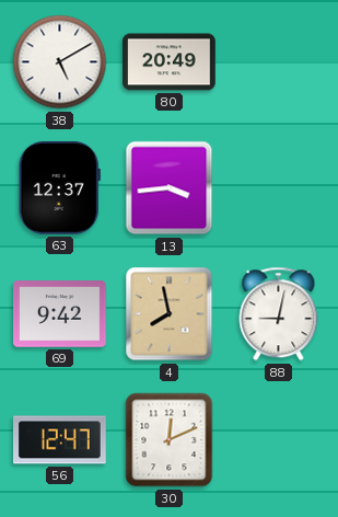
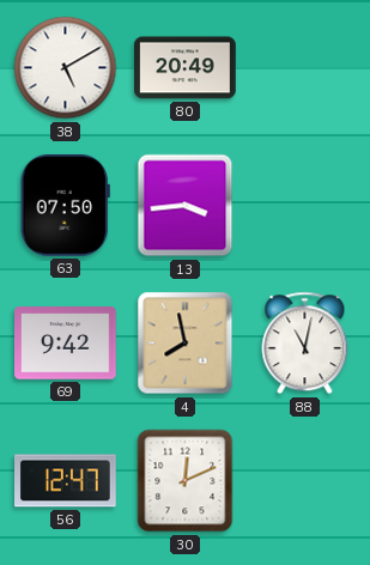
63: 12:37 -> 07:50 (65, 205)
88: 9:02 -> 11:02 (305, 344)
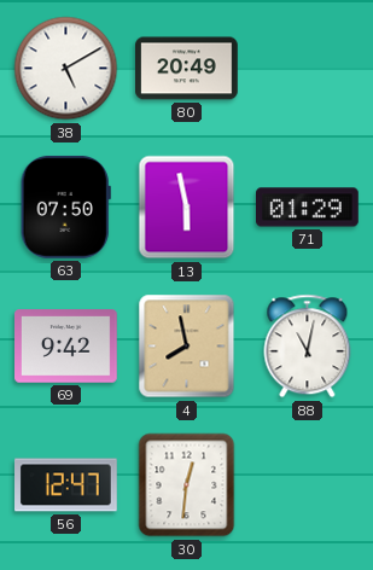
13: 3:44 -> 5:58 (187, 208)
71: none -> 01:29 (308, 208)
30: 12:11 -> 12:31 (187, 485)
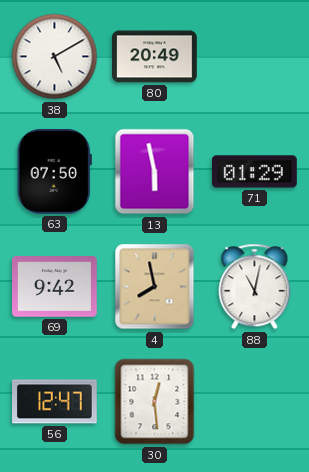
30: 12:31 -> 12:29 (155, 402)
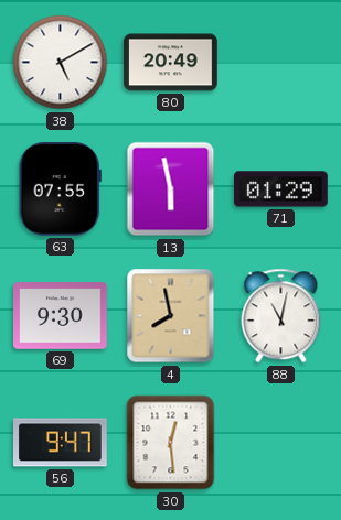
63: 07:50 -> 07:55 (60, 188)
69: 9:42 -> 9:30 (61, 316)
56: 12:47 -> 9:47 (61, 443)
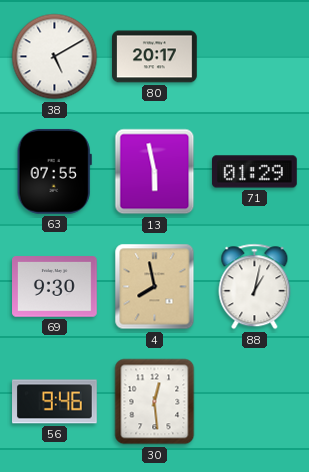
80: 20:49 -> 20:17 (155, 57)
88: 11:02 -> 1:02 (255, 287)
56: 9:47 -> 9:46 (55, 402)
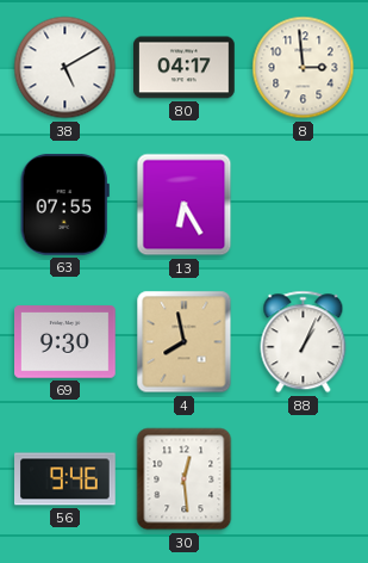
80: 20:17 -> 04:17 (185, 68)
8: none -> 2:59 (304, 68)
13: 5:58 -> 6:25 (185, 205)
71: 01:29 -> none (255, 172)
88: 1:02 -> 1:04 (304, 342)
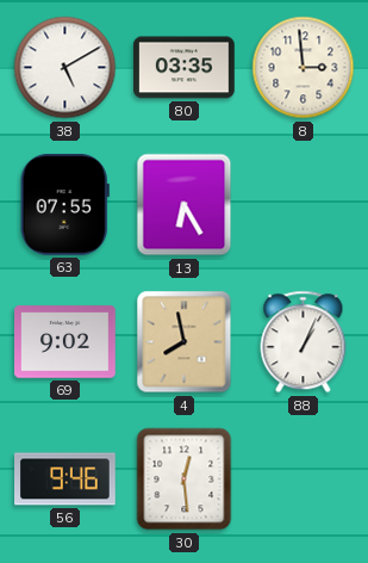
80: 04:17 -> 03:35 (185, 68)
69: 9:30 -> 9:02 (66, 342)
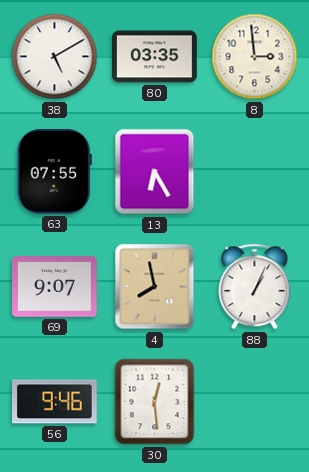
69: 9:02 -> 9:07 (55, 287)
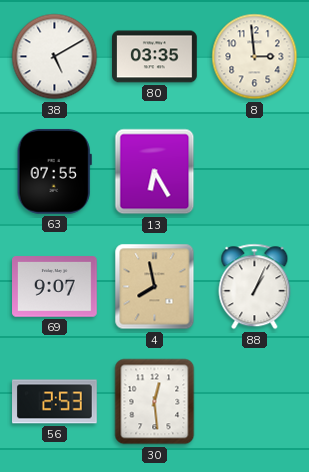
56: 9:46 -> 2:53 (55, 402)
